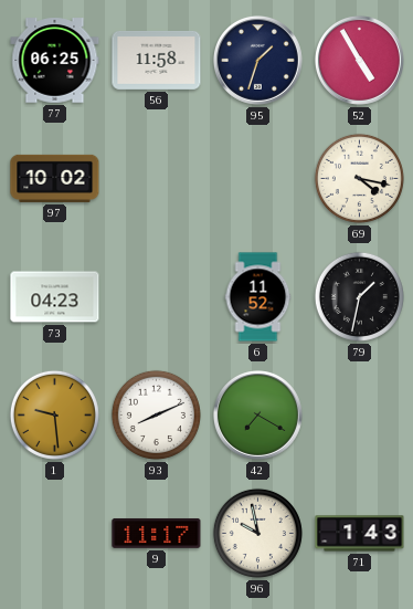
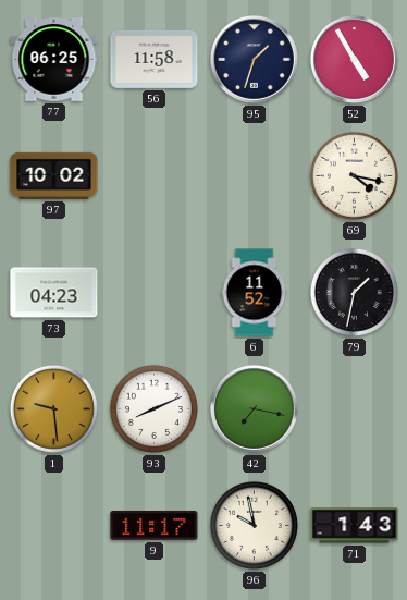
42: 7:20 -> 7:17 (254, 408)
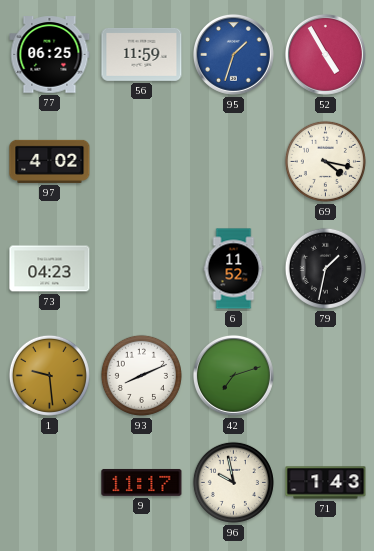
56: 11:58 -> 11:59 (142, 54)
95 dial: navy -> blue (233, 54)
97: 10:02 -> 4:02 (50, 161)
42: 7:17 -> 7:12 (233, 375)
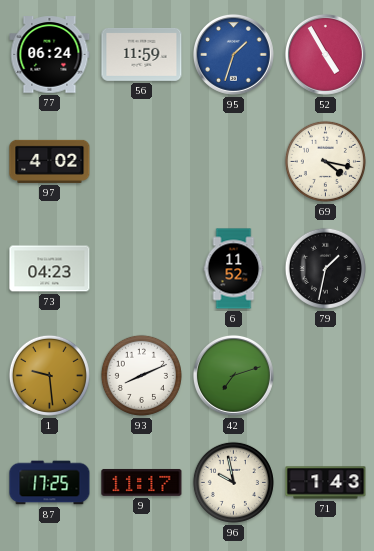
77: 06:25 -> 06:24 (50, 55)
87: none -> 17:25 (50, 483)
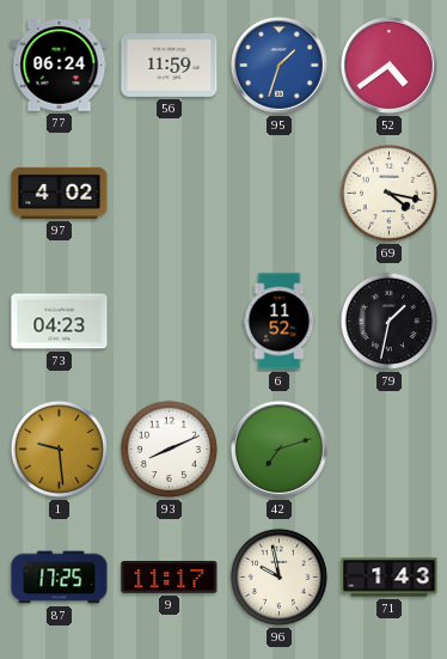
52: 4:55 -> 4:39 (388, 65)
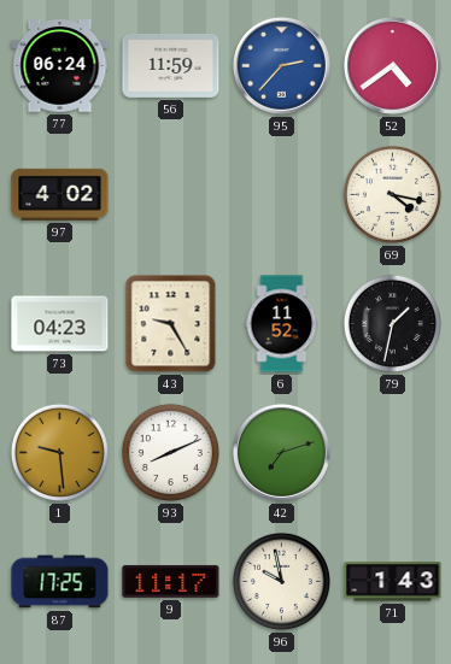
95: 1:33 -> 2:37 (281, 65)
43: none -> 9:25 (171, 324)
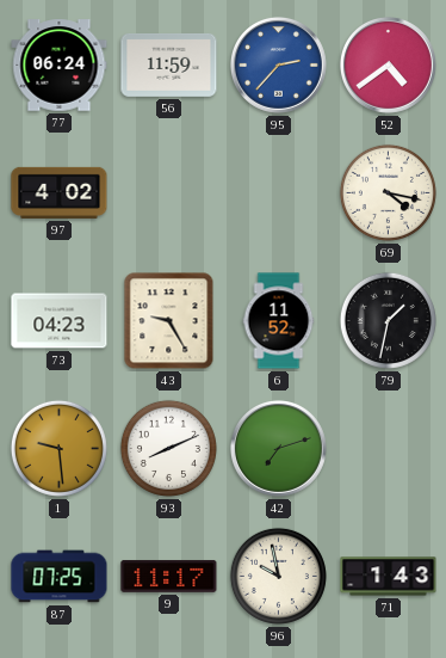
87: 17:25 -> 07:25 (60, 577)
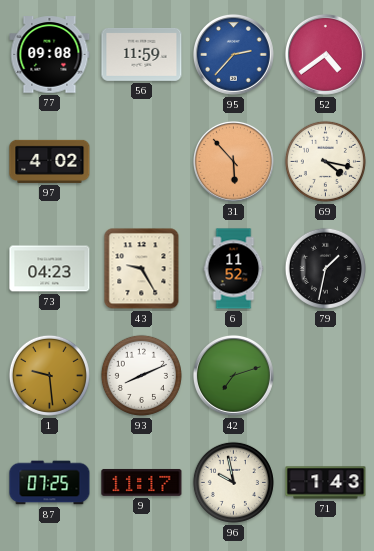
77: 06:24 -> 09:08 (50, 55)
31: none -> 5:53 (233, 161)
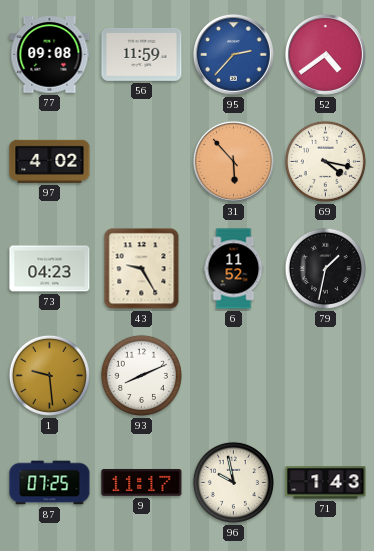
42: 7:12 -> none (233, 375)
